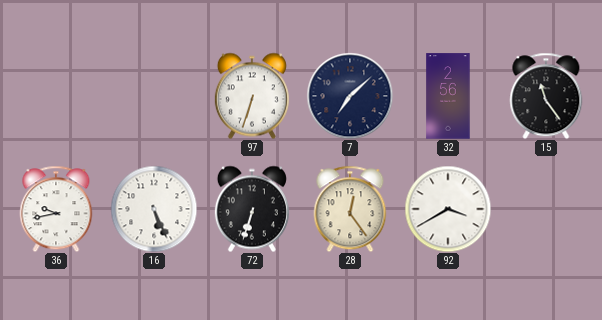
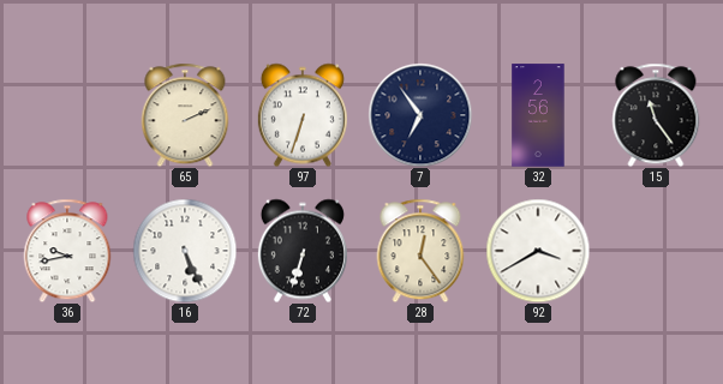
65: none -> 2:11 (185, 115)
7: 7:08 -> 6:54 (420, 115)
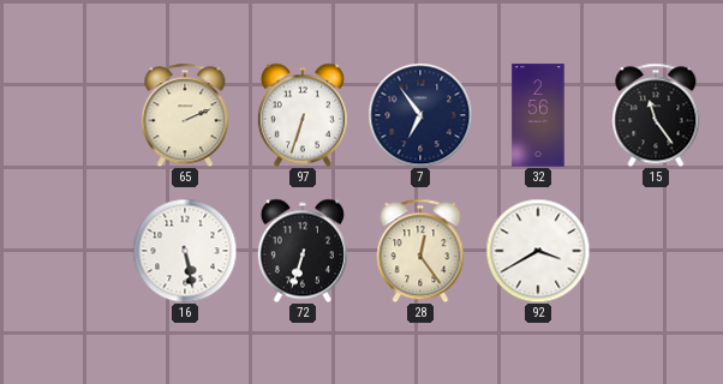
36: 9:43 -> none (67, 251)
16: 5:26 -> 5:28 (185, 251)
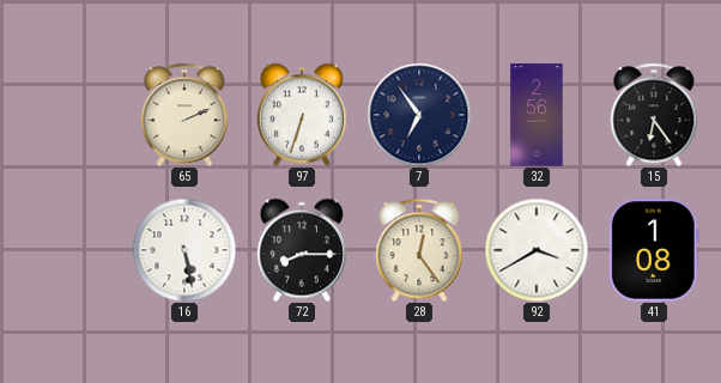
15: 11:24 -> 6:24 (654, 115)
72: 6:33 -> 8:15 (302, 250)
41: none -> 1:08 (654, 250)
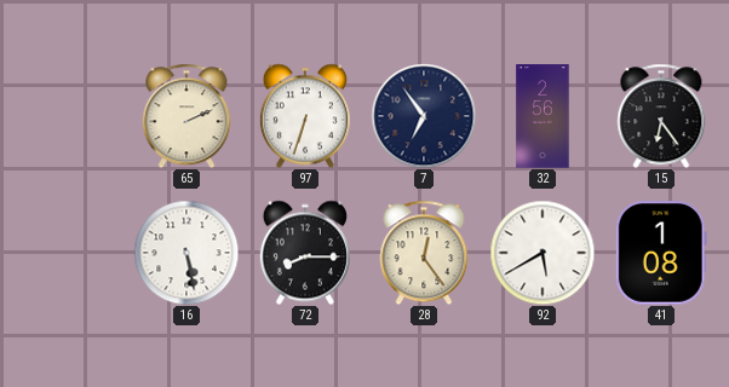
92: 3:40 -> 5:40 (543, 253)
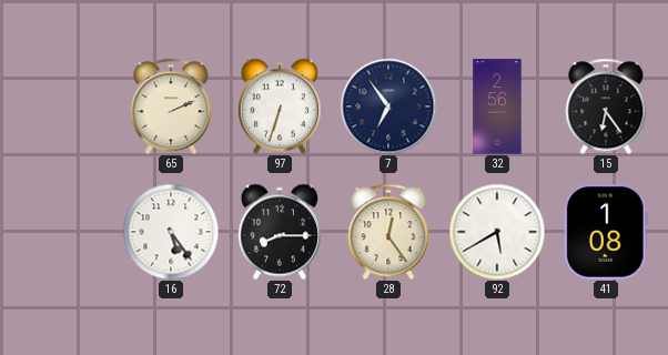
16: 5:28 -> 5:24 (171, 232)
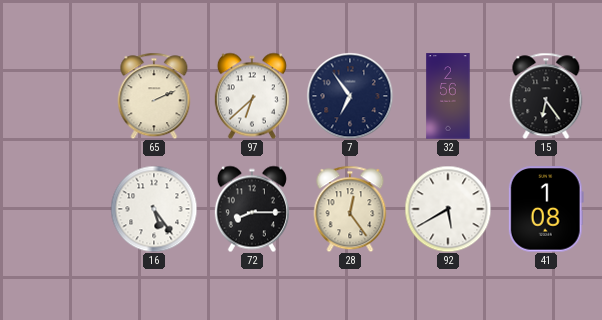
97: 6:33 -> 6:38 (252, 96)
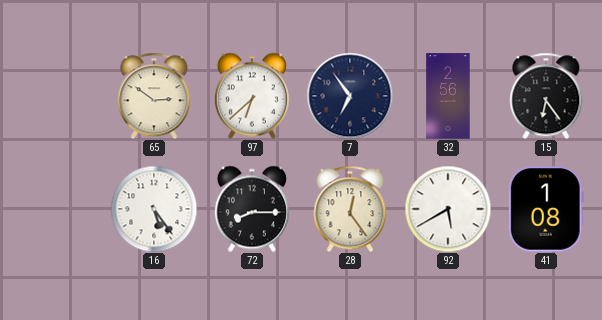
65: 2:11 -> 2:51 (154, 96)
